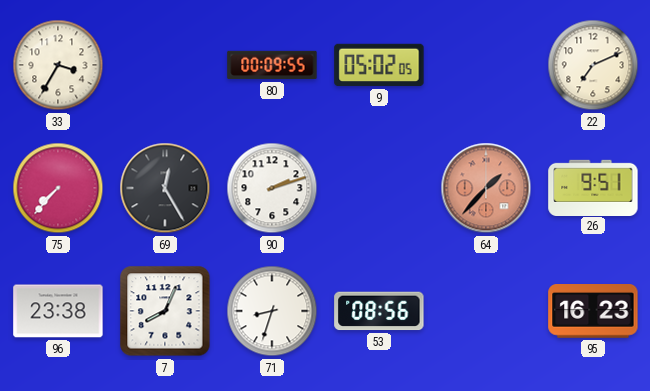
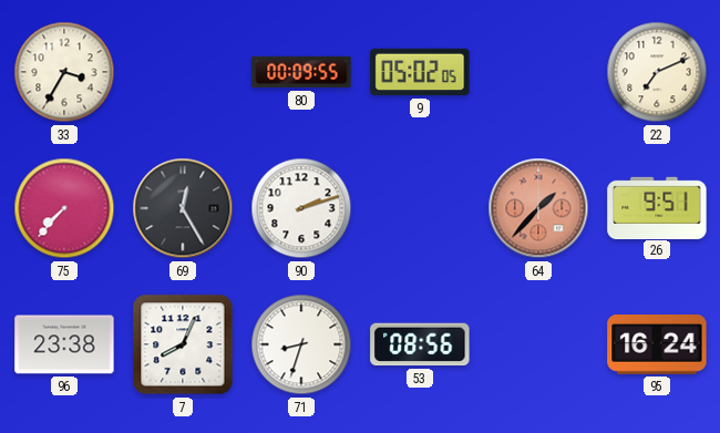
95: 16:23 -> 16:24 (657, 346)
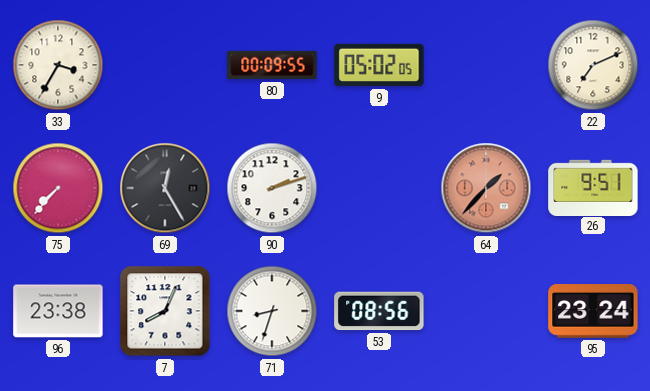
95: 16:24 -> 23:24 (593, 312)
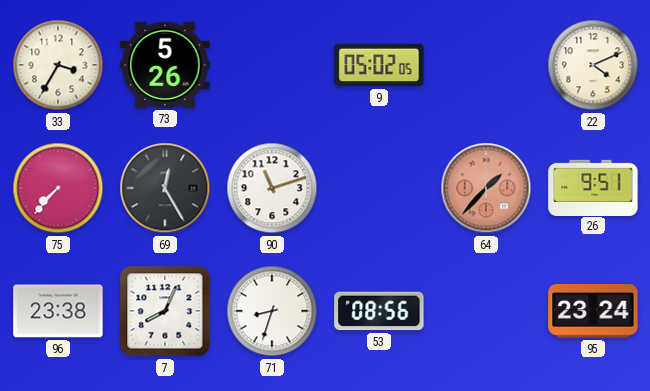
73: none -> 5:26 (165, 65)
80: 00:09 -> none (272, 65)
22: 7:11 -> 4:11 (593, 65)
90: 2:12 -> 11:12 (272, 188)
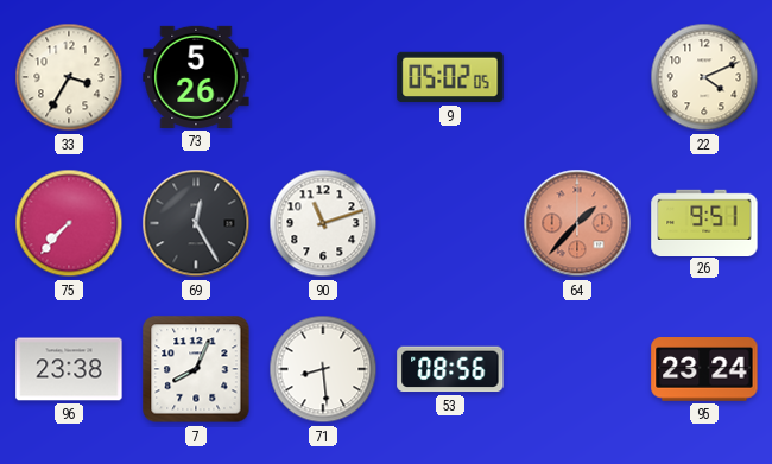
71: 8:33 -> 8:29 (323, 369)
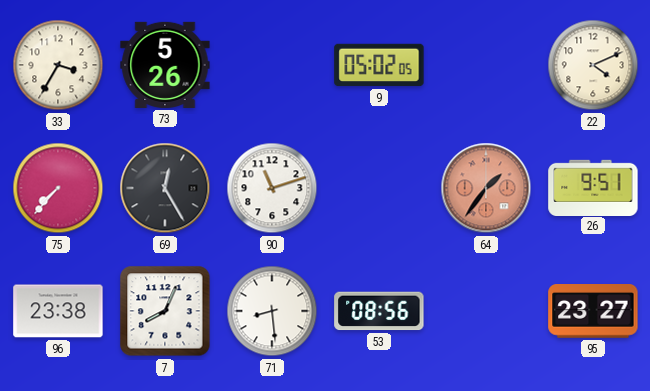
64: 1:37 -> 1:36 (486, 188)
95: 23:24 -> 23:27 (593, 312)
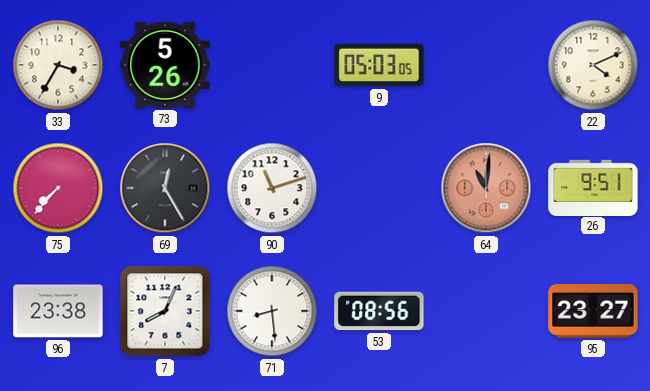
9: 05:02 -> 05:03 (379, 65)
64: 1:36 -> 11:01 (486, 188)
